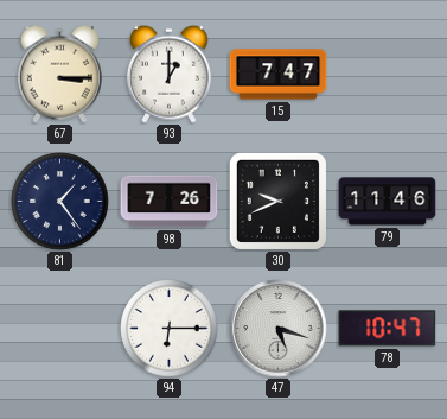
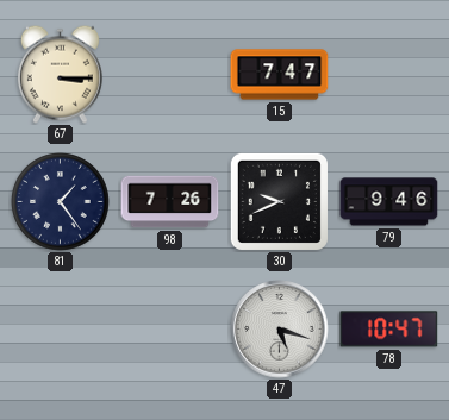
93: 1:00 -> none (168, 74)
79: 11:46 -> 9:46 (389, 202)
94: 6:15 -> none (170, 329)
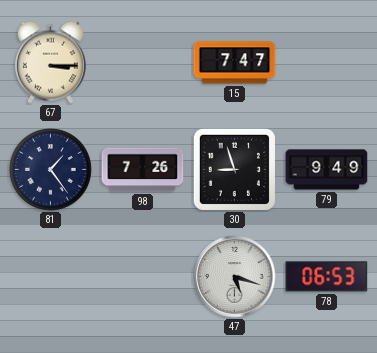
30: 9:41 -> 8:57 (234, 169)
79: 9:46 -> 9:49 (327, 170)
78: 10:47 -> 06:53 (327, 277)
